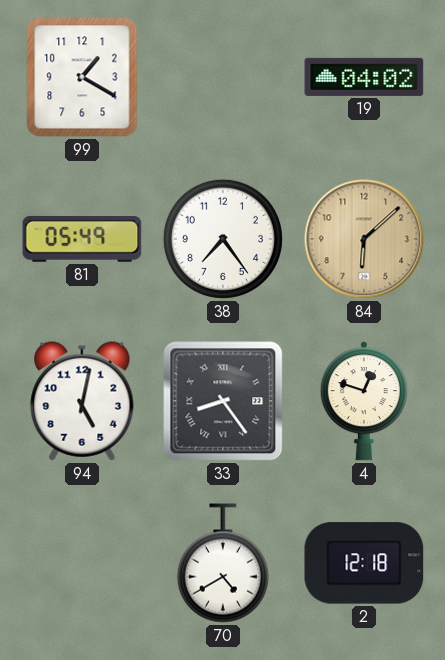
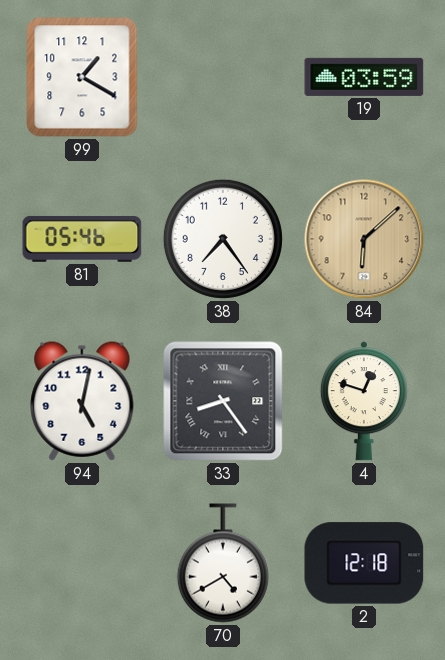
19: 04:02 -> 03:59 (364, 77)
81: 05:49 -> 05:46 (82, 239)
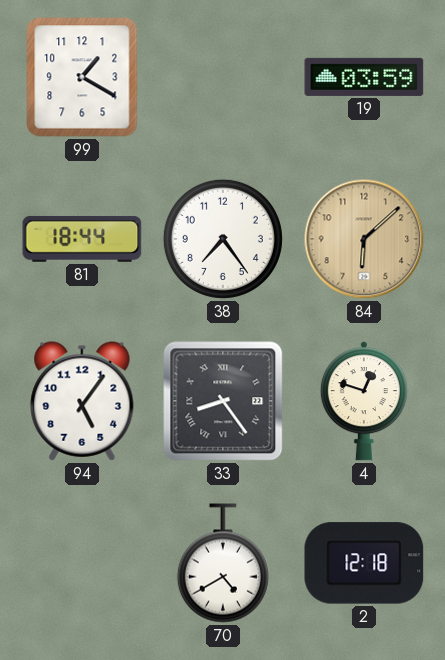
81: 05:46 -> 18:44 (82, 239)
94: 5:02 -> 5:06 (82, 401)
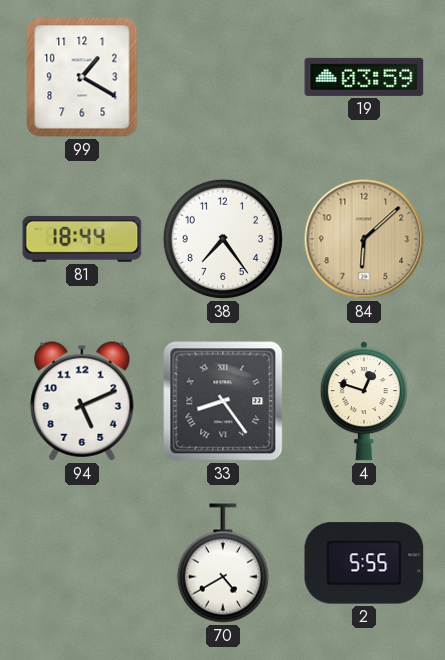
94: 5:06 -> 5:11 (82, 401)
2: 12:18 -> 5:55 (364, 563)
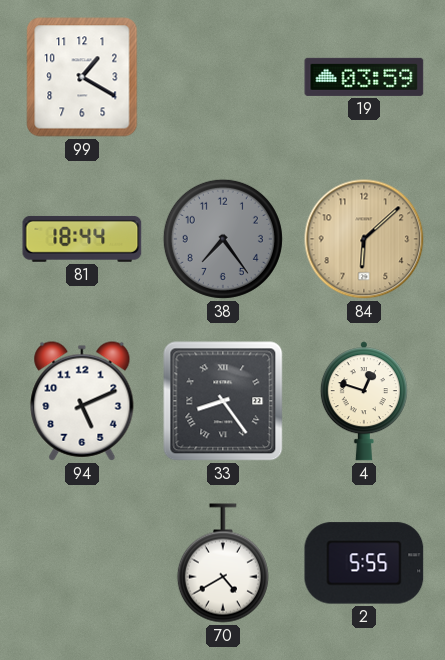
38 dial: white -> grey (223, 239)
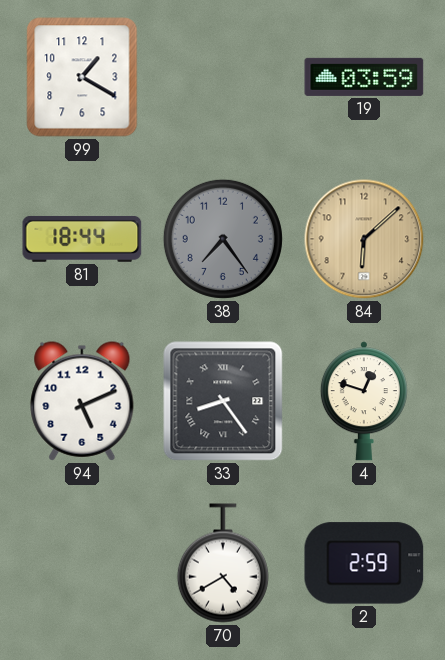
2: 5:55 -> 2:59 (364, 563)
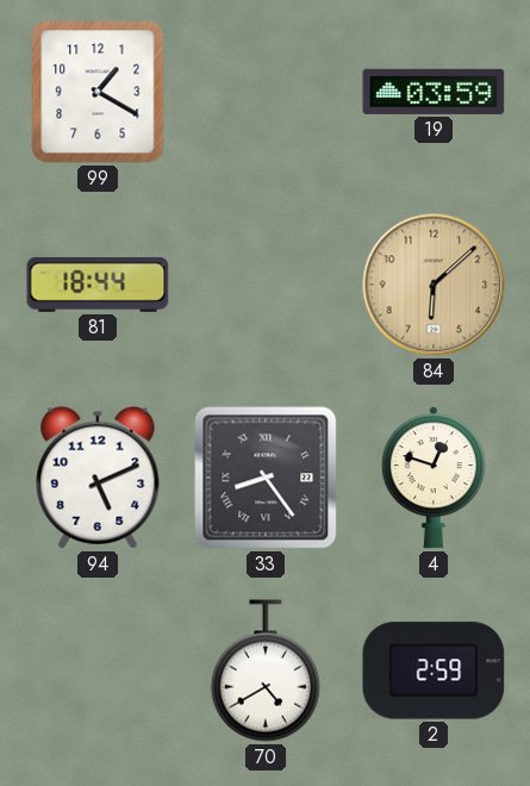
38: 7:24 -> none (223, 239)
